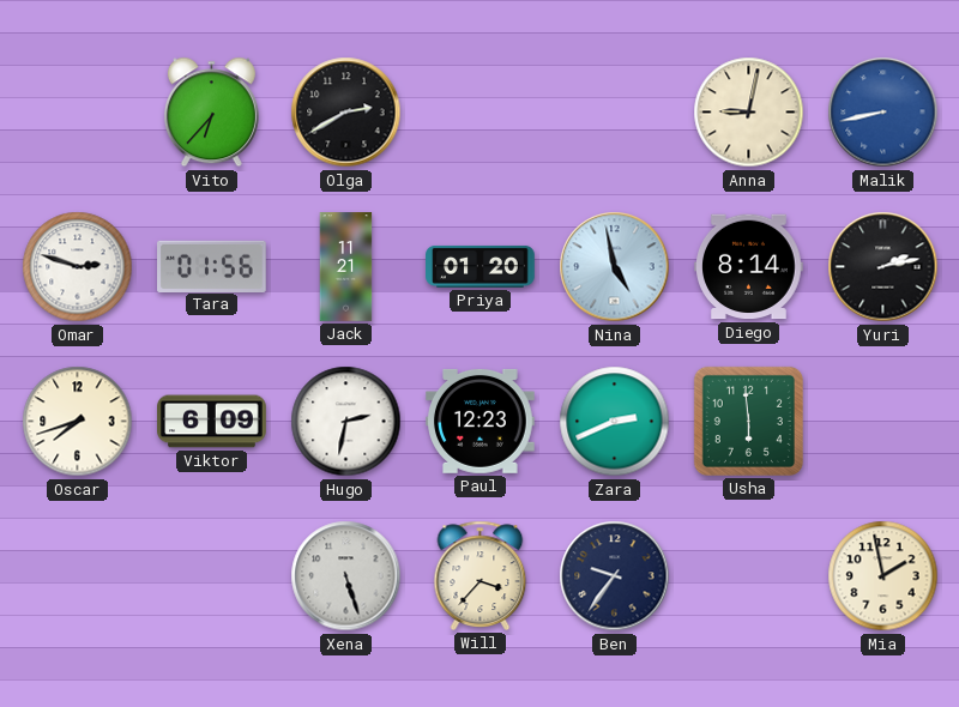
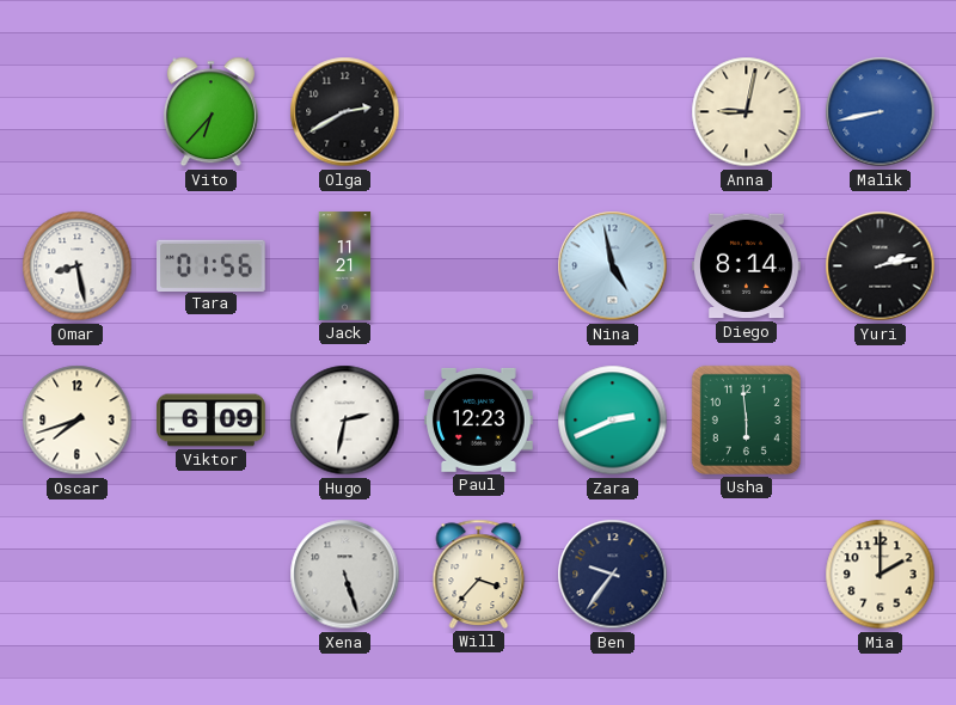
Omar: 2:48 -> 8:28 (78, 266)
Priya: 01:20 -> none (481, 266)
Mia: 1:58 -> 2:00 (881, 575)
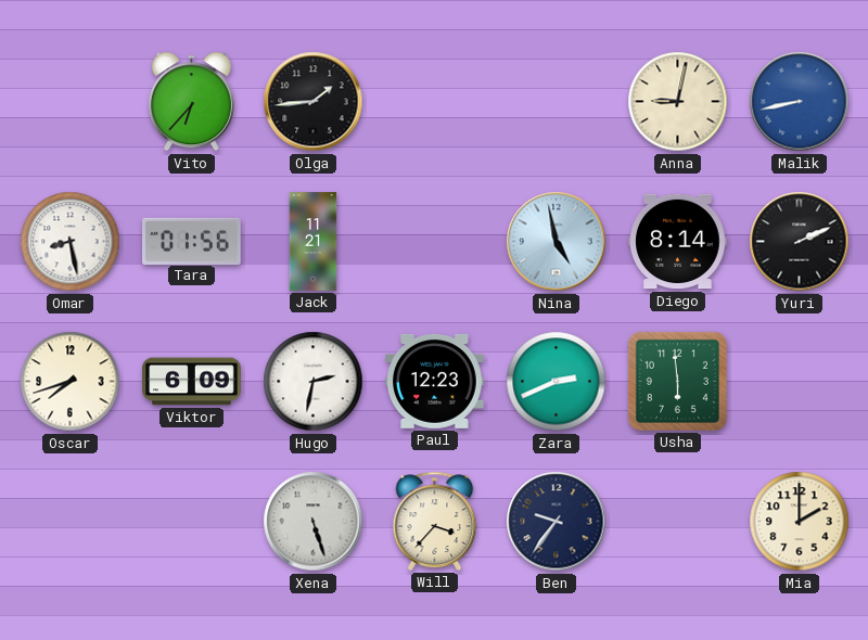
Olga: 2:40 -> 1:44 (314, 102)
Yuri: 2:13 -> 2:11 (800, 242)
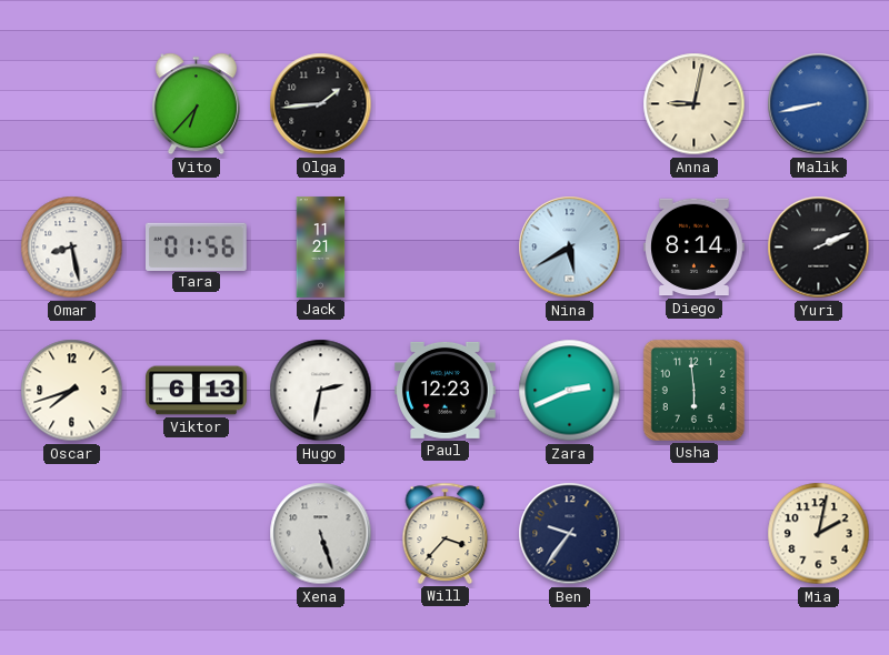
Nina: 4:58 -> 5:40 (570, 248)
Viktor: 6:09 -> 6:13 (197, 391)
Mia: 2:00 -> 2:02 (819, 534)
